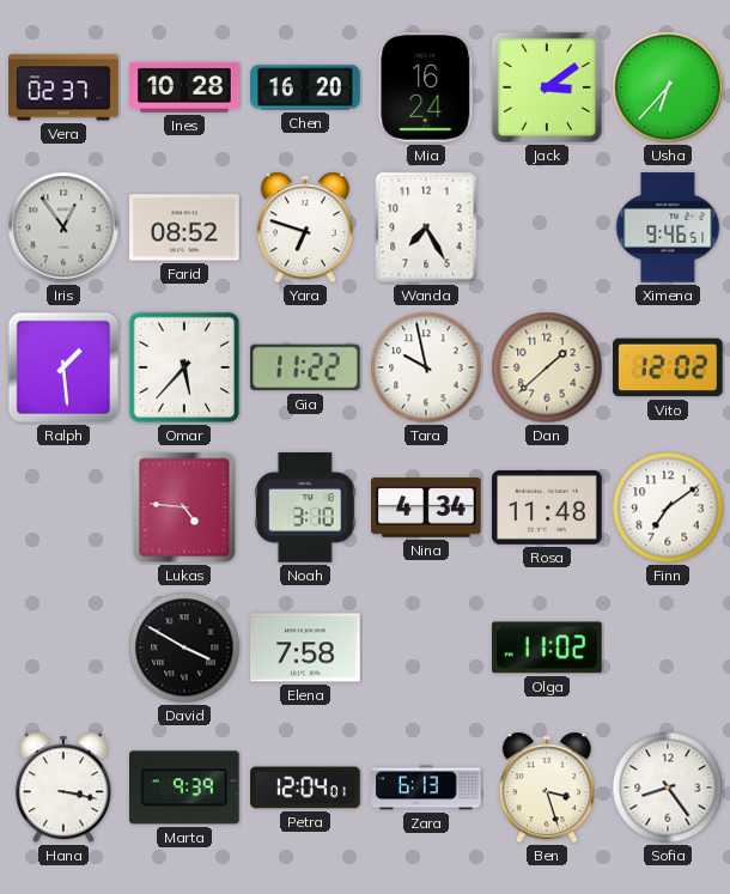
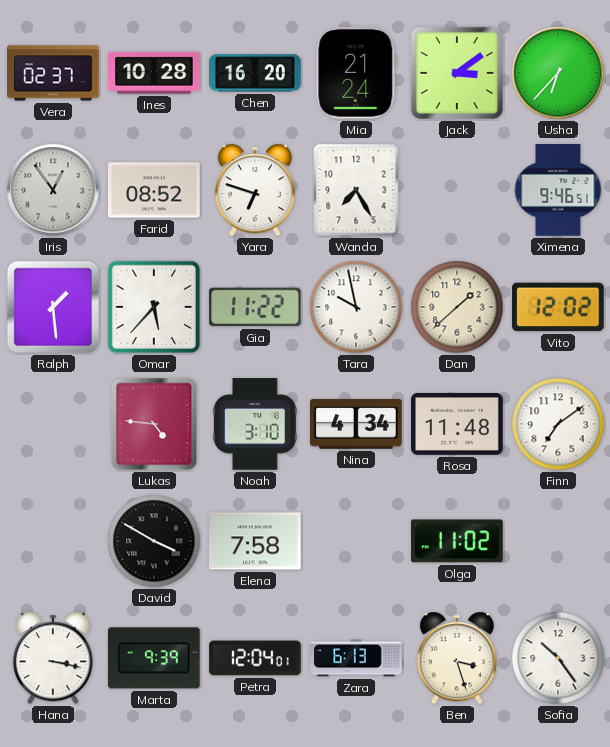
Mia: 16:24 -> 21:24 (356, 73)
Sofia: 8:24 -> 10:24 (558, 658)
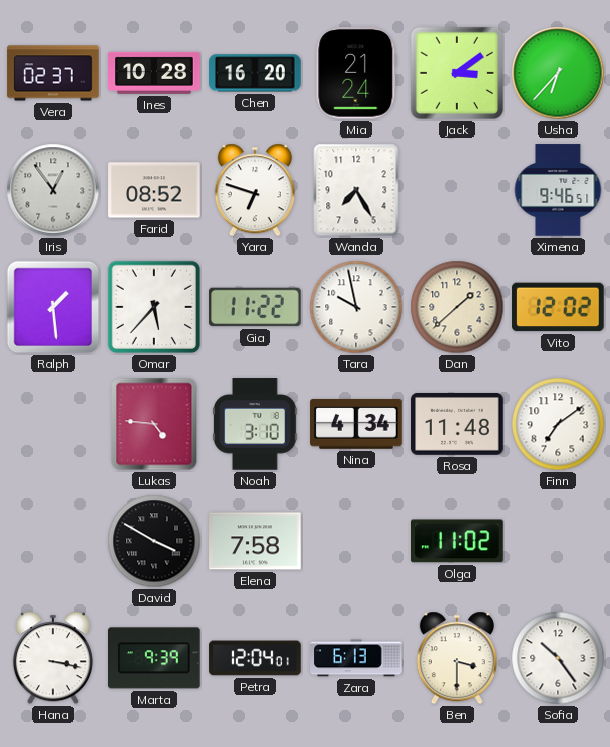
Ben: 3:27 -> 3:30 (457, 658)
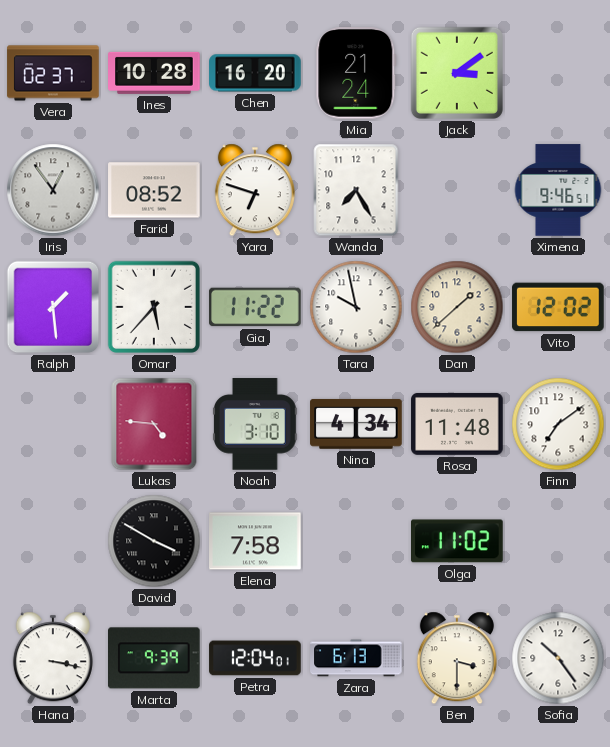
Usha: 6:37 -> none (558, 73)
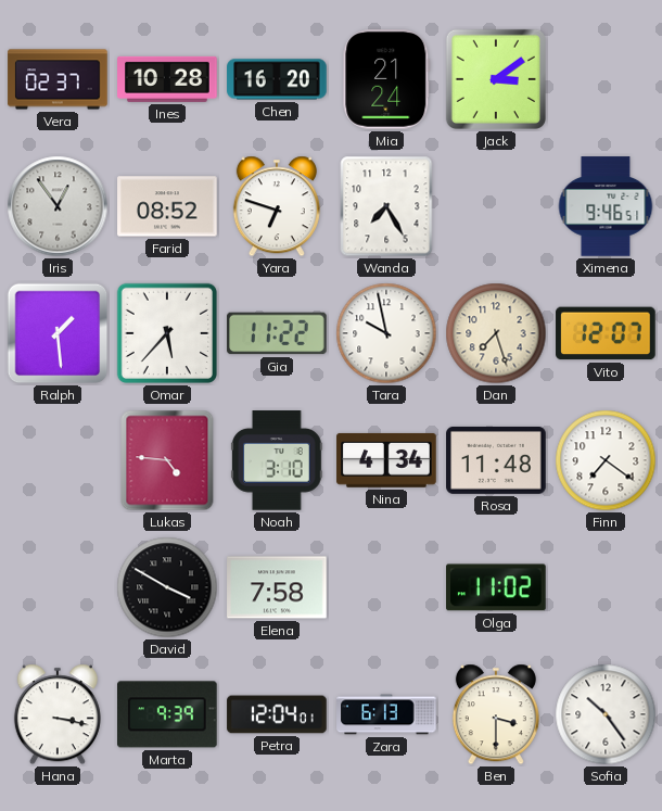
Dan: 1:38 -> 7:27 (496, 333)
Vito: 12:02 -> 12:07 (606, 333)
Finn: 7:09 -> 7:21 (606, 460)
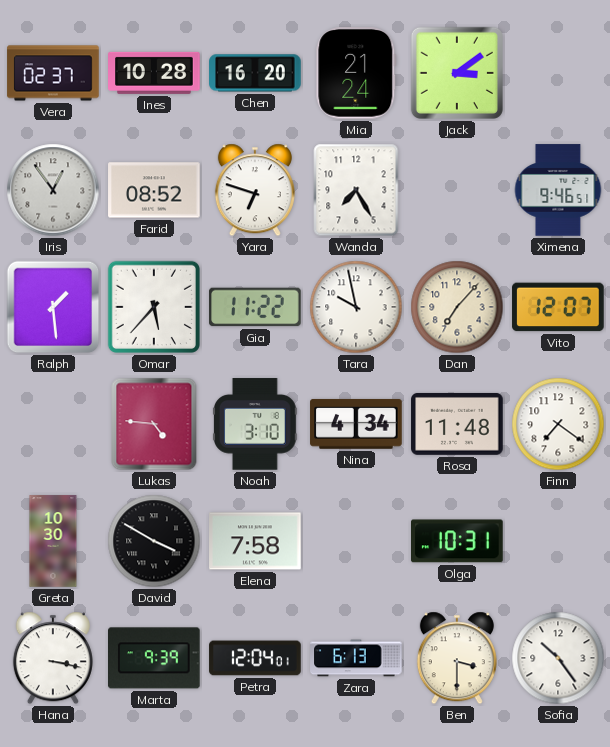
Dan: 7:27 -> 7:07 (457, 307)
Greta: none -> 10:30 (53, 541)
Olga: 11:02 -> 10:31 (457, 541)
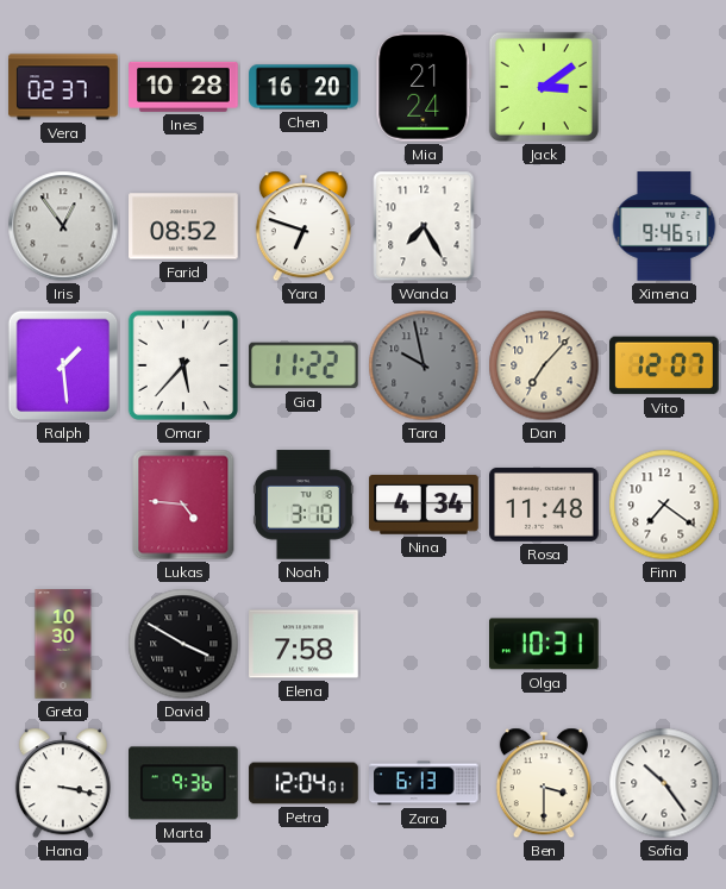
Tara dial: white -> grey (424, 365)
Marta: 9:39 -> 9:36 (184, 783)
